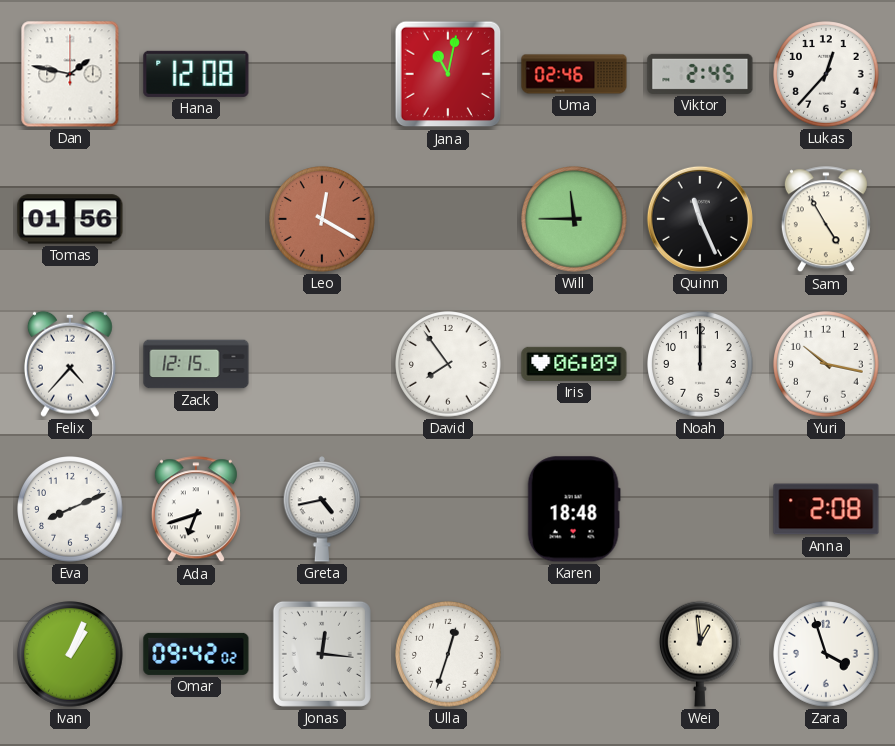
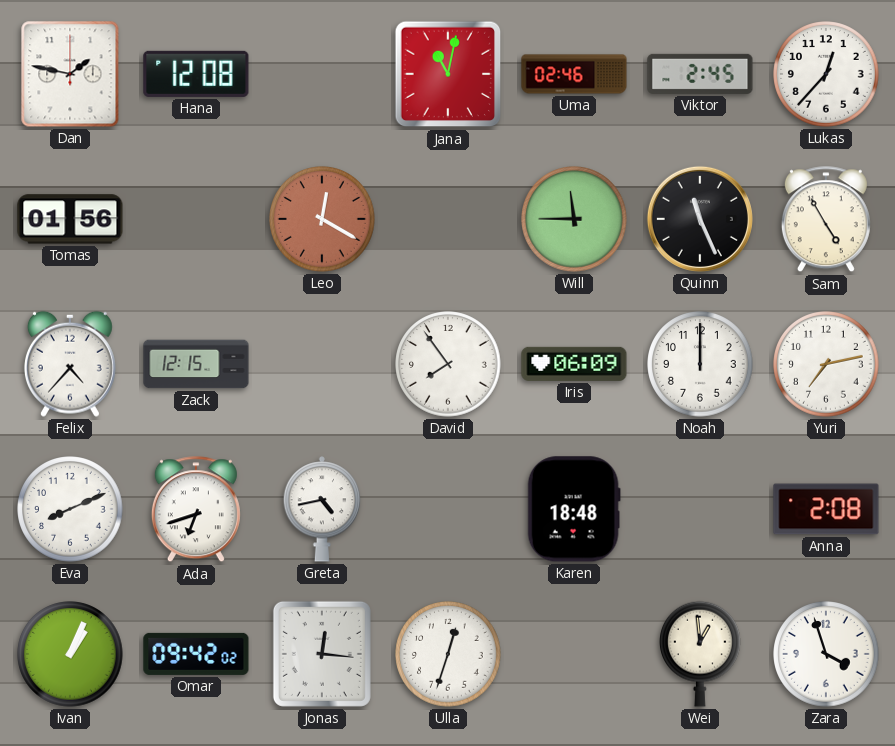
Yuri: 10:17 -> 7:13 (826, 364)
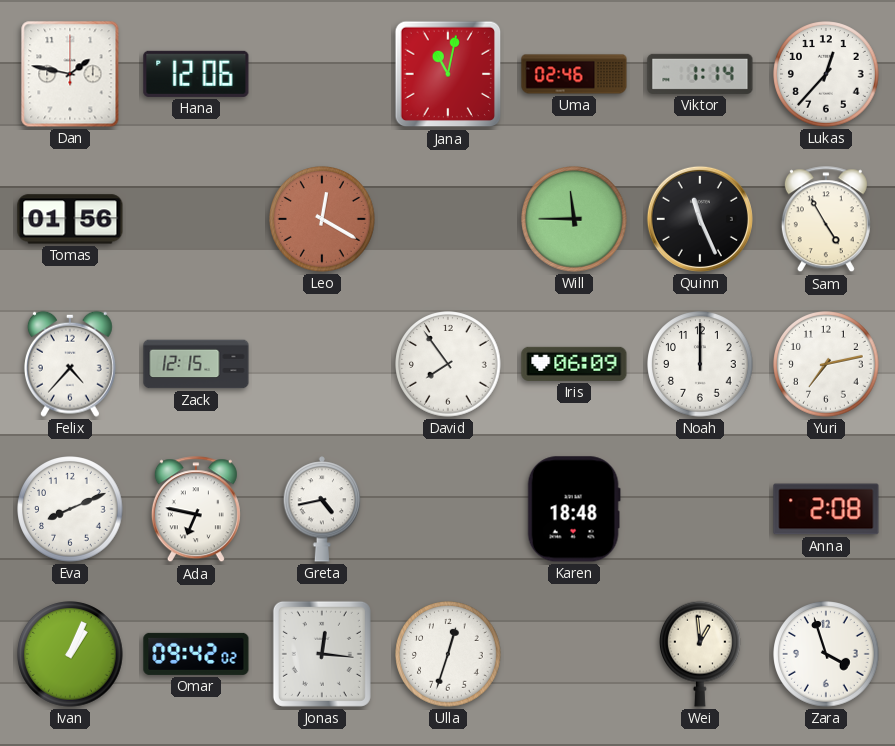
Hana: 12:08 -> 12:06 (196, 74)
Viktor: 2:45 -> 1:14 (700, 74)
Ada: 6:42 -> 6:47 (196, 510)
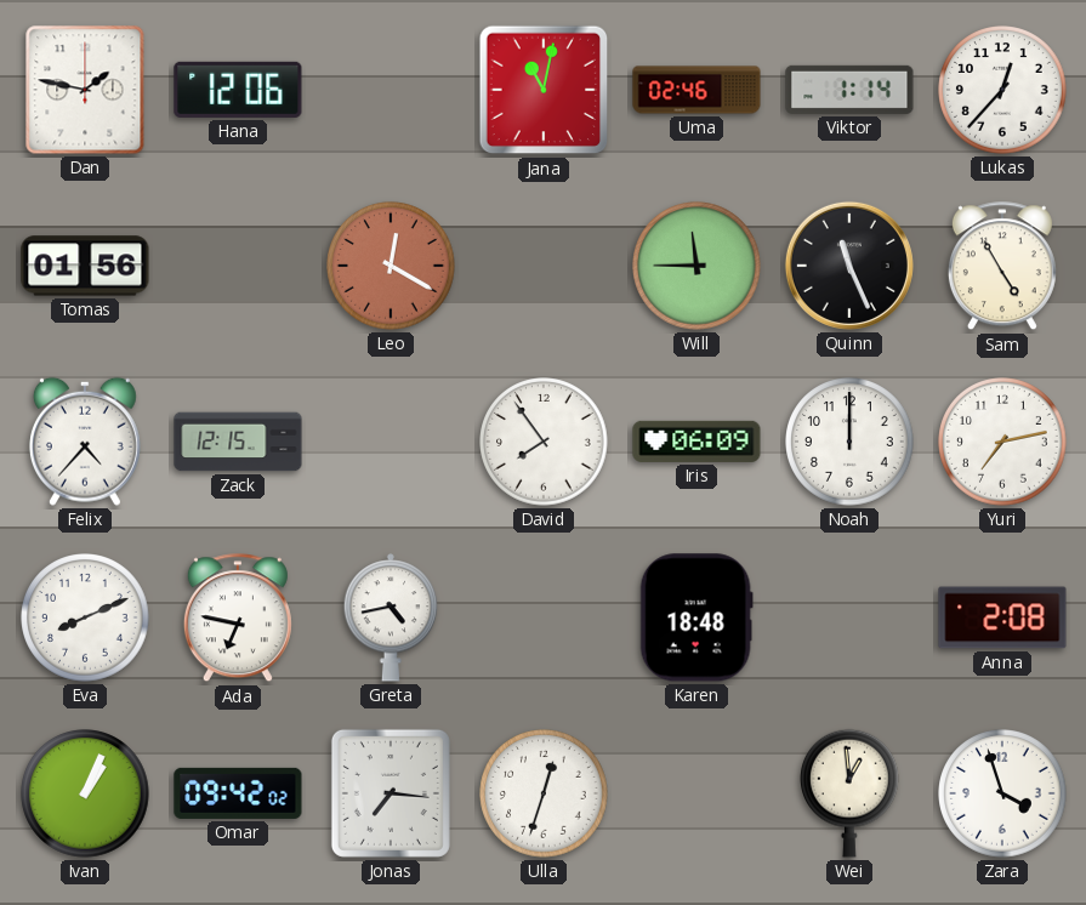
Jonas: 12:16 -> 7:16 (391, 793)
